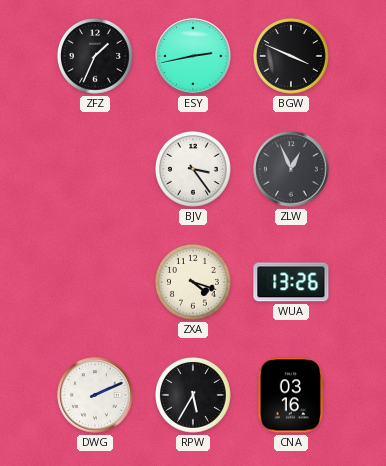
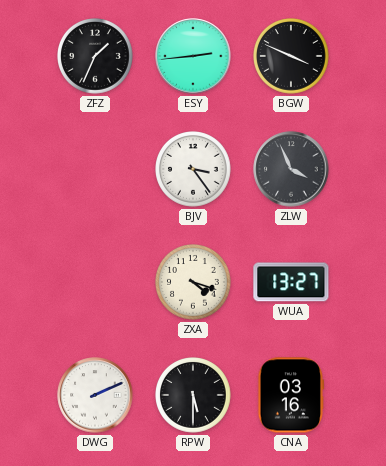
ESY: 2:43 -> 2:44 (193, 56)
ZLW: 12:56 -> 3:56 (291, 169)
WUA: 13:26 -> 13:27 (291, 282)
RPW: 5:35 -> 5:30 (194, 396)
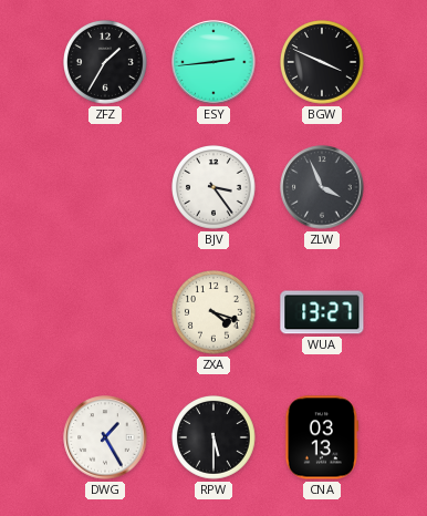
ZFZ: 1:34 -> 1:35 (106, 63)
DWG: 2:11 -> 1:25 (105, 437)
CNA: 03:16 -> 03:13 (322, 437)
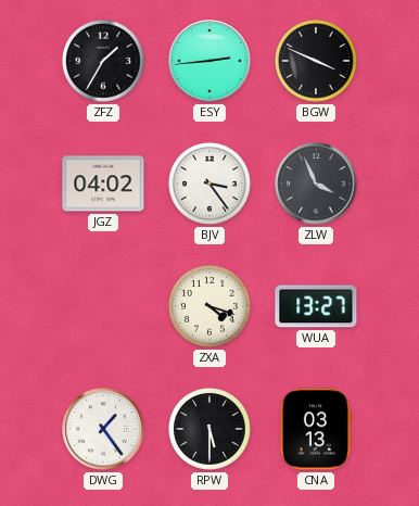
JGZ: none -> 04:02 (103, 184)
DWG: 1:25 -> 1:24 (103, 429)
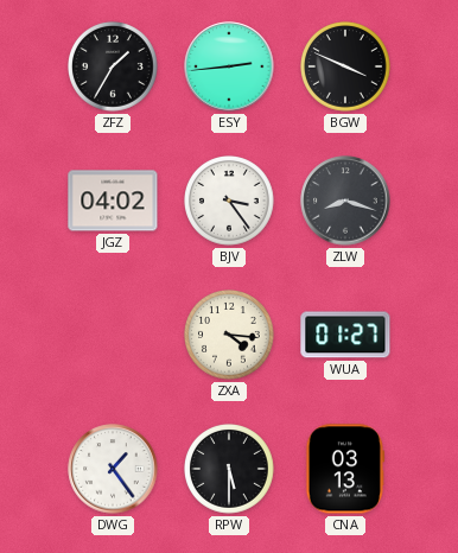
ZLW: 3:56 -> 8:18 (345, 201)
ZXA: 4:18 -> 4:16 (230, 336)
WUA: 13:27 -> 01:27 (345, 335)
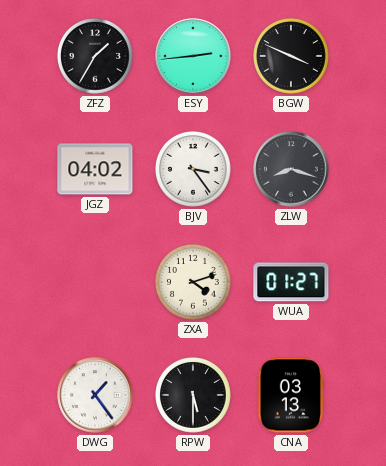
ZXA: 4:16 -> 4:12 (194, 283)
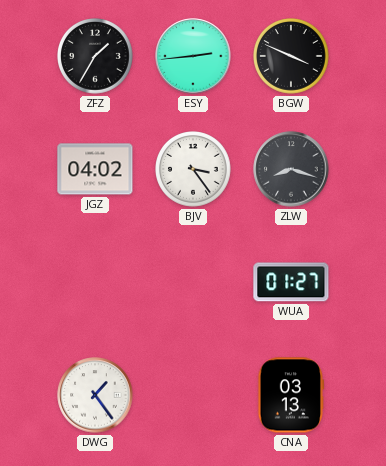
ZXA: 4:12 -> none (194, 283)
RPW: 5:30 -> none (194, 396)
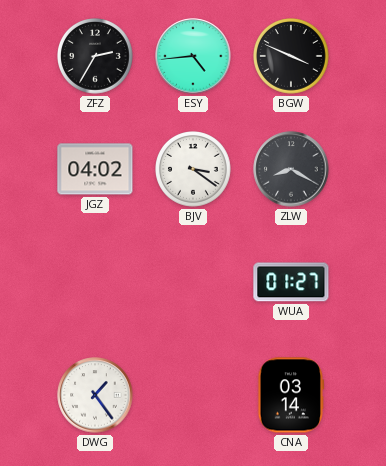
ZFZ: 1:35 -> 2:35 (96, 57)
ESY: 2:44 -> 4:44 (193, 56)
BJV: 3:24 -> 3:21 (194, 170)
ZLW: 8:18 -> 8:20 (291, 169)
CNA: 03:13 -> 03:14 (291, 395)
